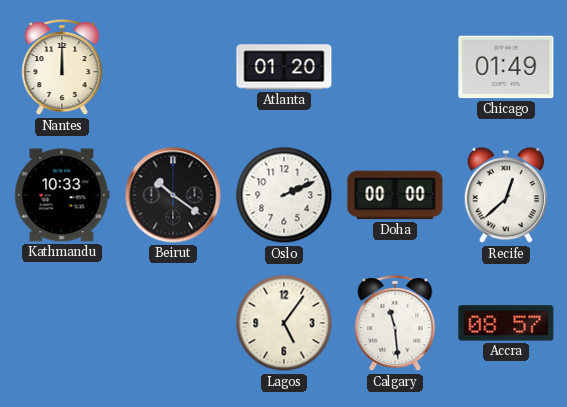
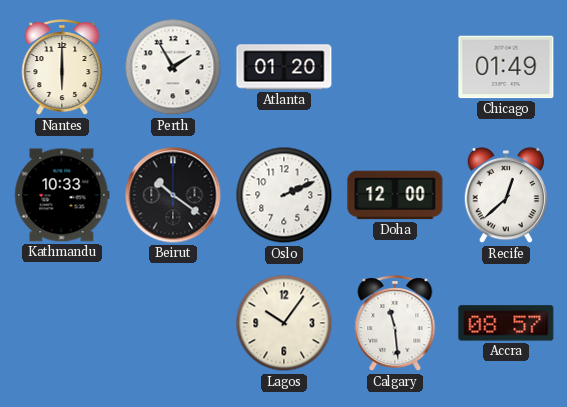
Nantes: 12:00 -> 6:00 (62, 68)
Perth: none -> 1:55 (173, 67)
Doha: 00:00 -> 12:00 (395, 195)
Lagos: 5:06 -> 10:06 (284, 323)
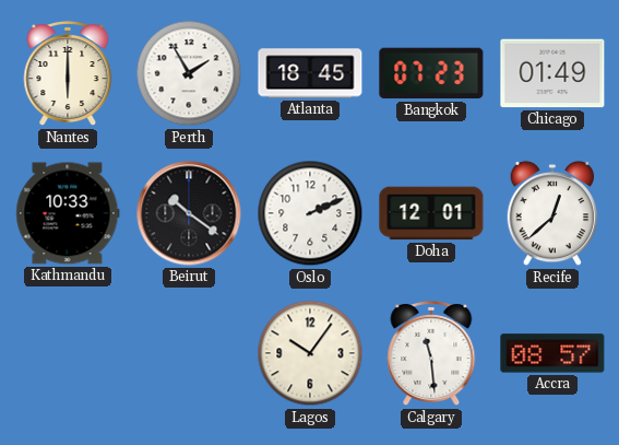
Atlanta: 01:20 -> 18:45 (310, 73)
Bangkok: none -> 07:23 (431, 73)
Doha: 12:00 -> 12:01 (431, 213)
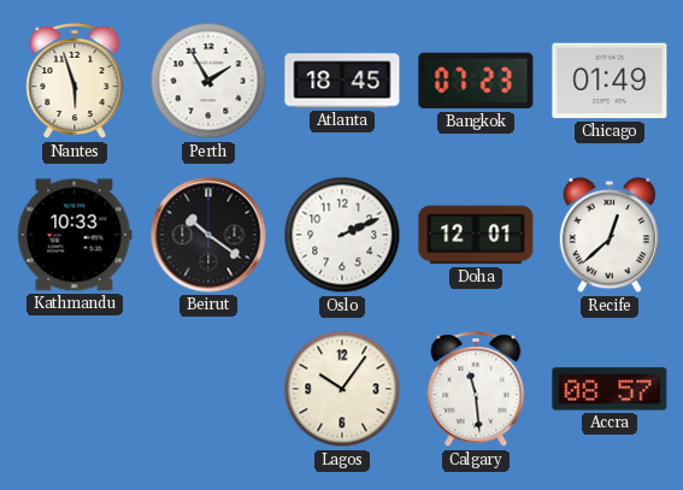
Nantes: 6:00 -> 5:57 (75, 82)
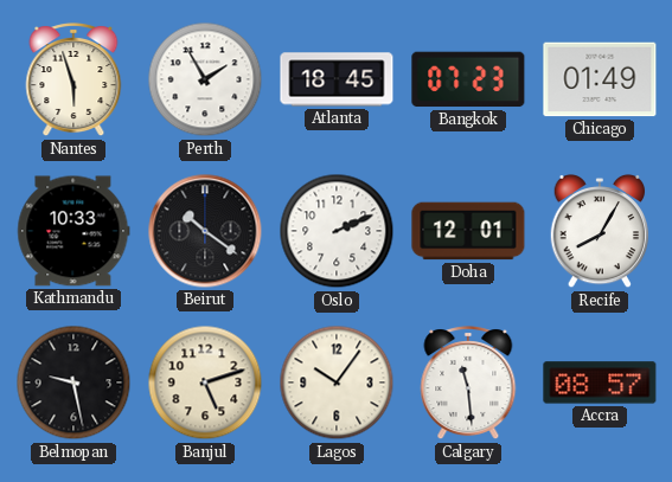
Recife: 12:38 -> 8:05 (600, 231)
Belmopan: none -> 9:28 (73, 383)
Banjul: none -> 5:12 (205, 383)
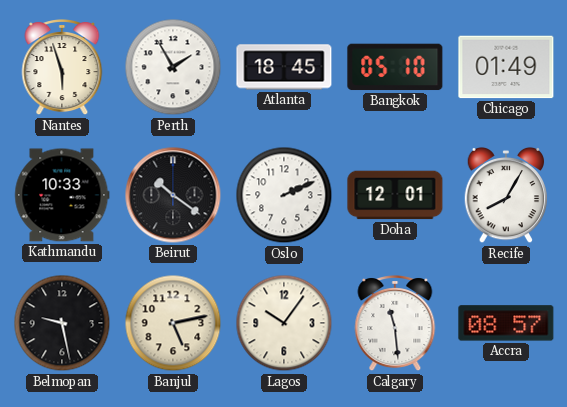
Bangkok: 07:23 -> 05:10 (395, 67)
Banjul: 5:12 -> 5:13 (173, 323)
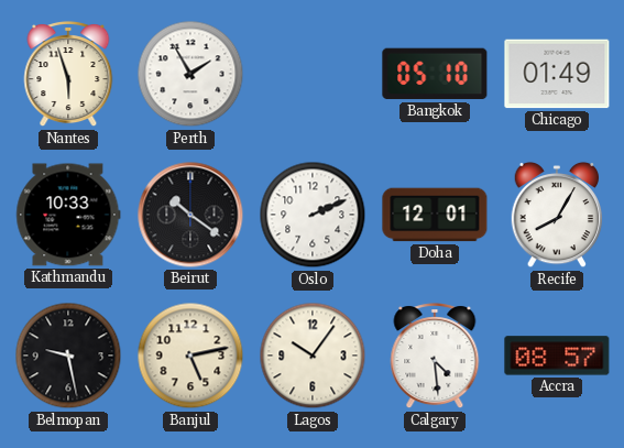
Atlanta: 18:45 -> none (284, 67)
Calgary: 11:29 -> 4:29 (435, 357)
